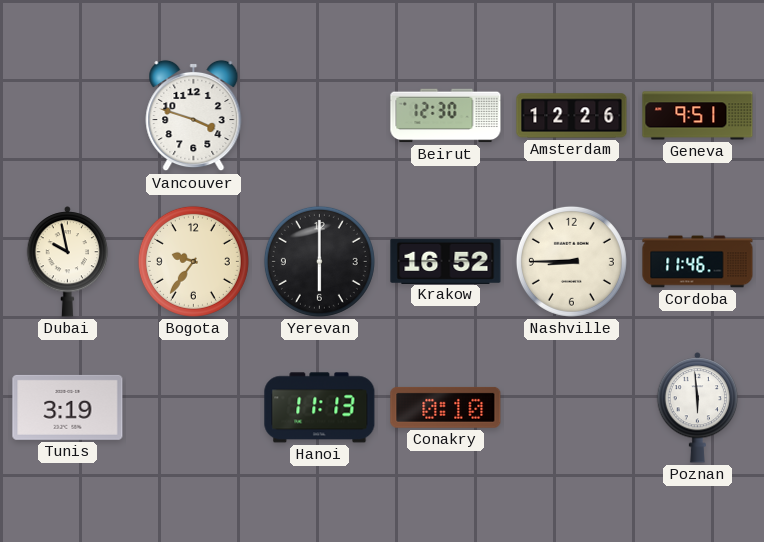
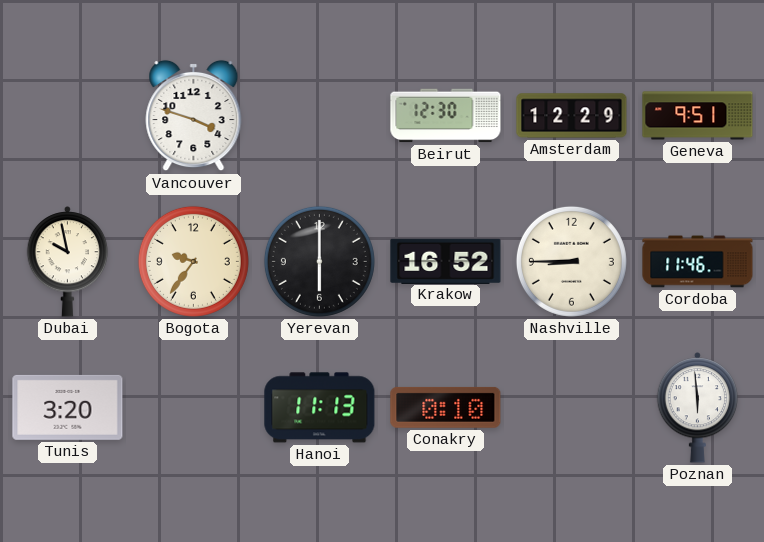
Amsterdam: 12:26 -> 12:29 (572, 116)
Tunis: 3:19 -> 3:20 (68, 407)
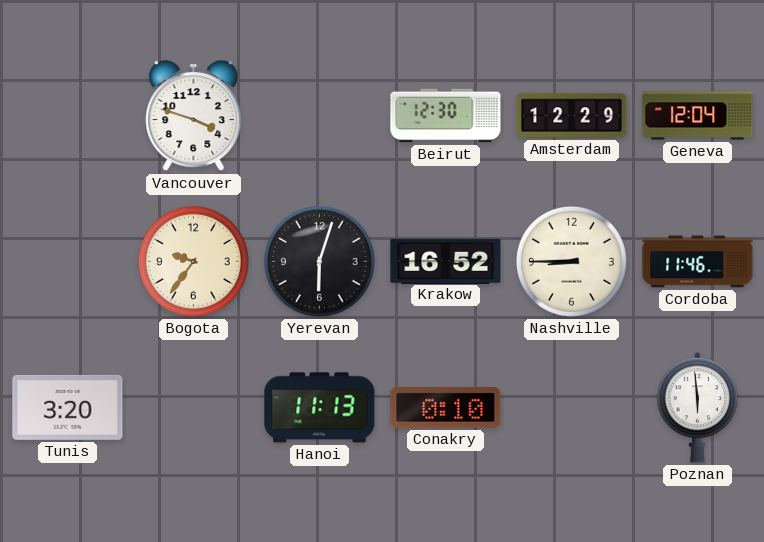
Geneva: 9:51 -> 12:04 (698, 116)
Dubai: 9:58 -> none (68, 262)
Yerevan: 6:00 -> 6:03 (319, 261)
